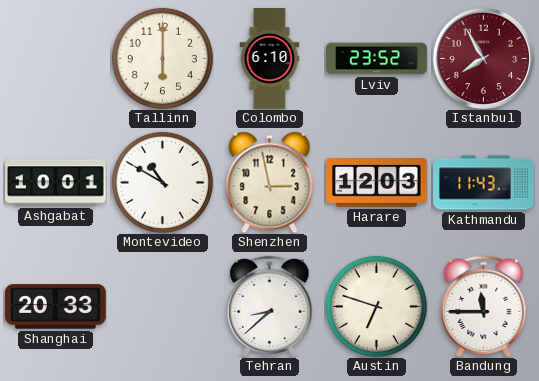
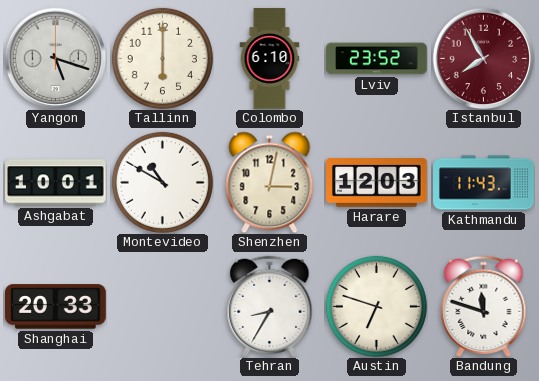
Yangon: none -> 5:18 (55, 58)
Shenzhen: 2:58 -> 3:02 (270, 182)
Tehran: 8:38 -> 8:35 (270, 306)
Bandung: 11:45 -> 11:48 (484, 306)
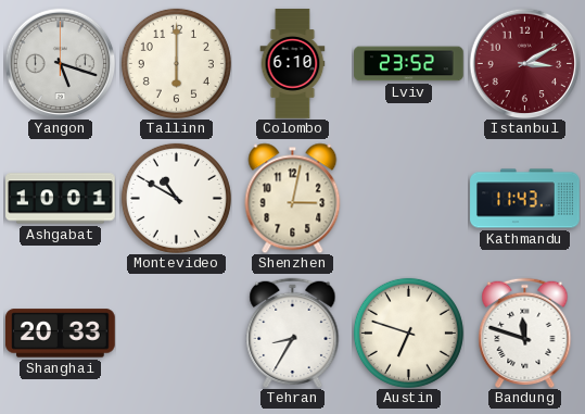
Istanbul: 7:55 -> 3:10 (524, 63)
Harare: 12:03 -> none (377, 183)
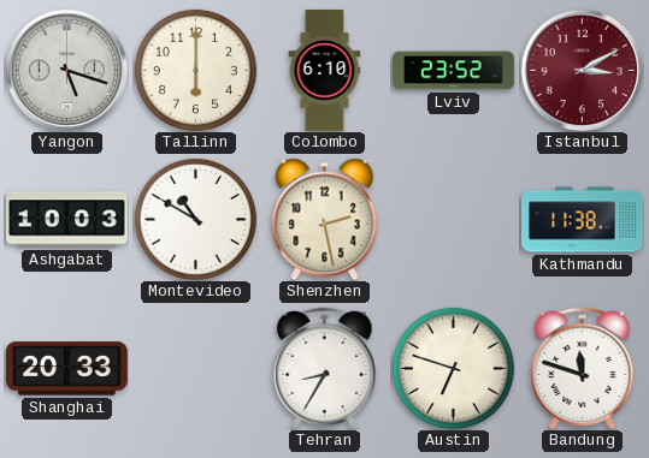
Ashgabat: 10:01 -> 10:03 (67, 220)
Shenzhen: 3:02 -> 2:28 (325, 219)
Kathmandu: 11:43 -> 11:38 (583, 220)
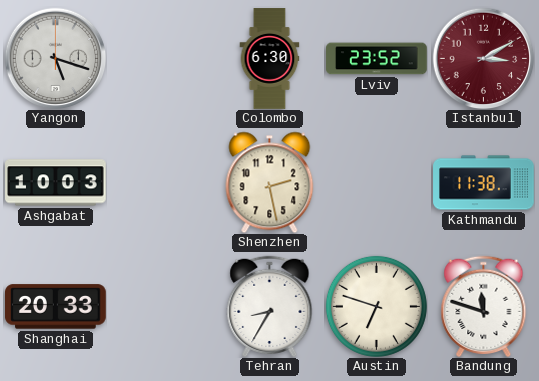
Tallinn: 6:00 -> none (195, 70)
Colombo: 6:10 -> 6:30 (270, 59)
Montevideo: 10:50 -> none (195, 219)
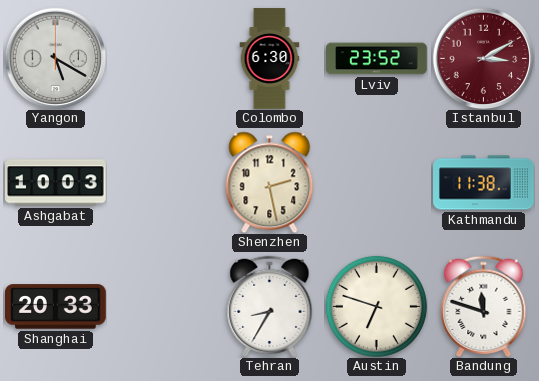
Yangon: 5:18 -> 5:20 (55, 58)
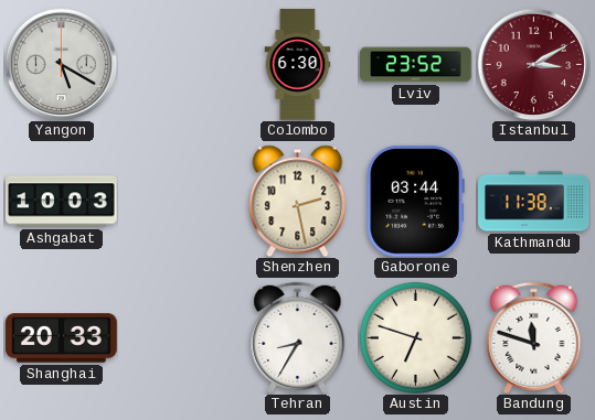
Gaborone: none -> 03:44 (415, 201)
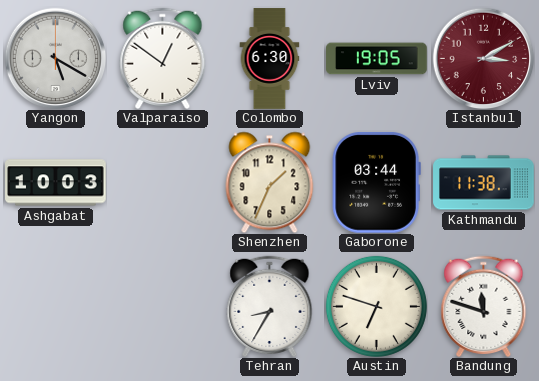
Valparaiso: none -> 12:51 (163, 58)
Lviv: 23:52 -> 19:05 (377, 59)
Shenzhen: 2:28 -> 1:34 (270, 182)
Shanghai: 20:33 -> none (62, 338)
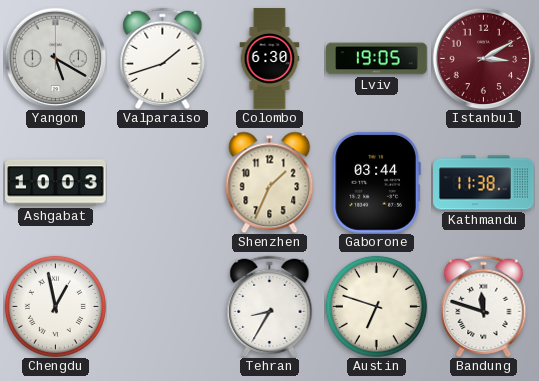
Valparaiso: 12:51 -> 1:42 (163, 58)
Chengdu: none -> 12:58 (55, 306)
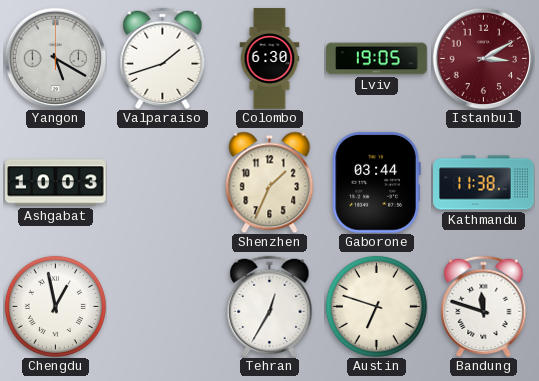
Tehran: 8:35 -> 12:35 (270, 306)
